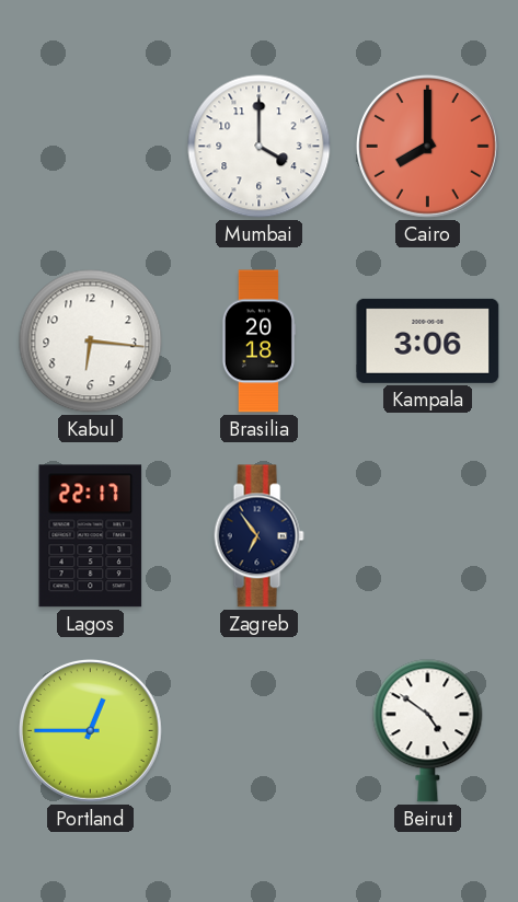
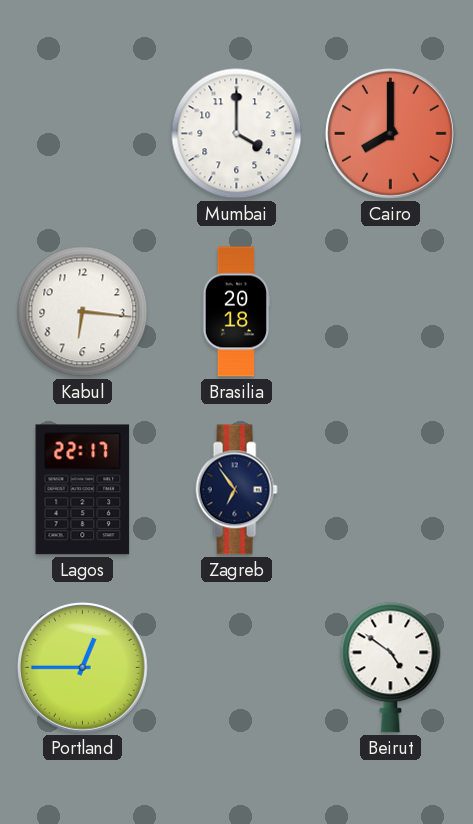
Kampala: 3:06 -> none (428, 340)
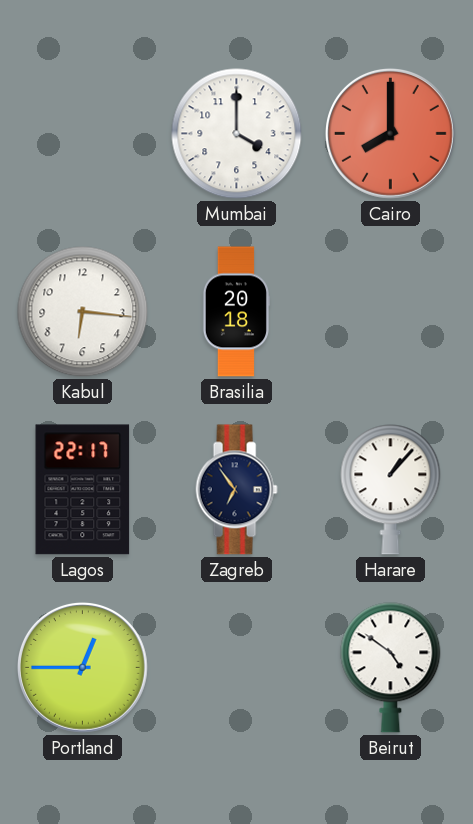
Harare: none -> 1:07 (391, 490)
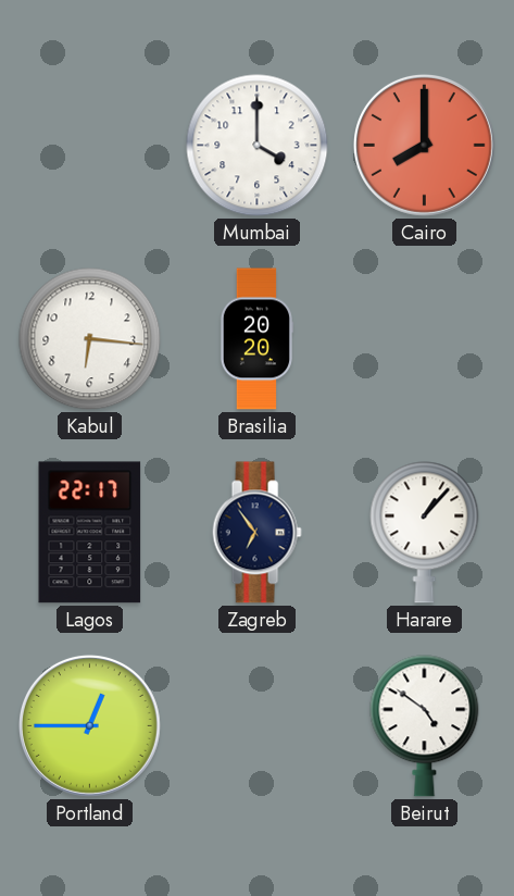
Brasilia: 20:18 -> 20:20 (255, 339)
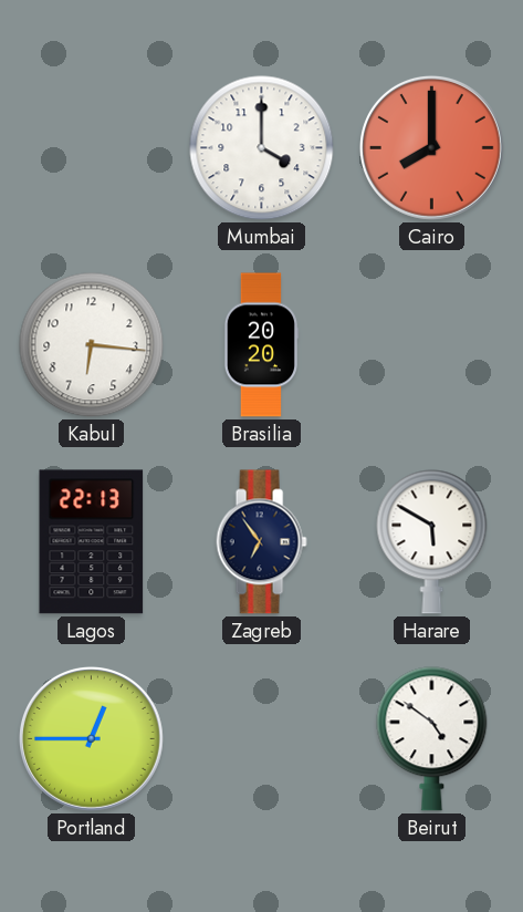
Lagos: 22:17 -> 22:13 (92, 542)
Harare: 1:07 -> 5:50 (432, 542)
